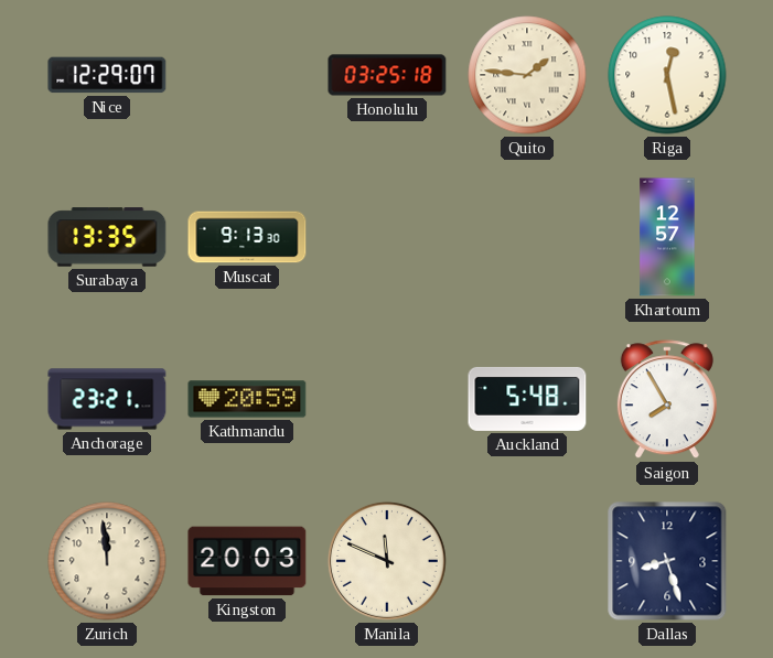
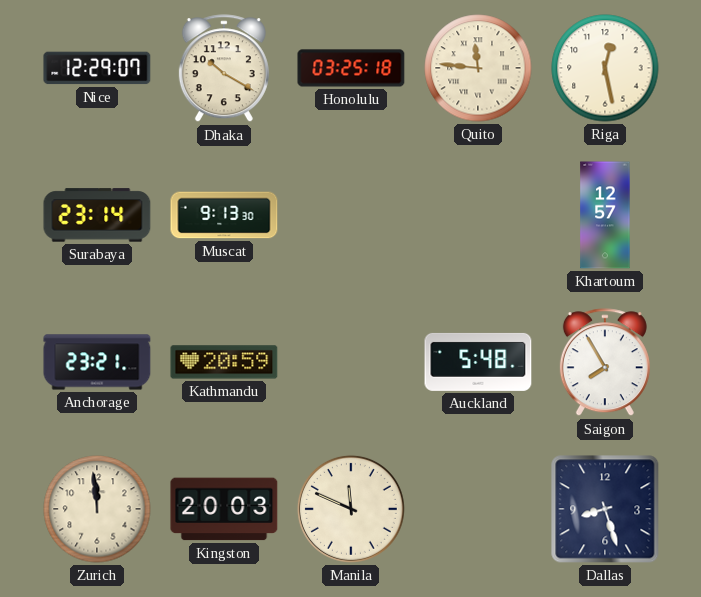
Dhaka: none -> 10:20 (224, 69)
Quito: 1:46 -> 11:46 (478, 68)
Surabaya: 13:35 -> 23:14 (97, 215)
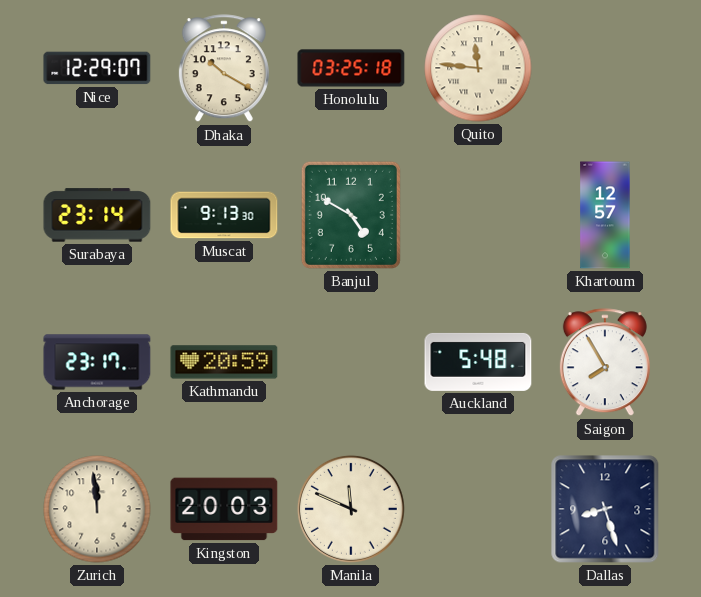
Riga: 12:28 -> none (605, 68)
Banjul: none -> 4:50 (351, 215)
Anchorage: 23:21 -> 23:17 (97, 362)
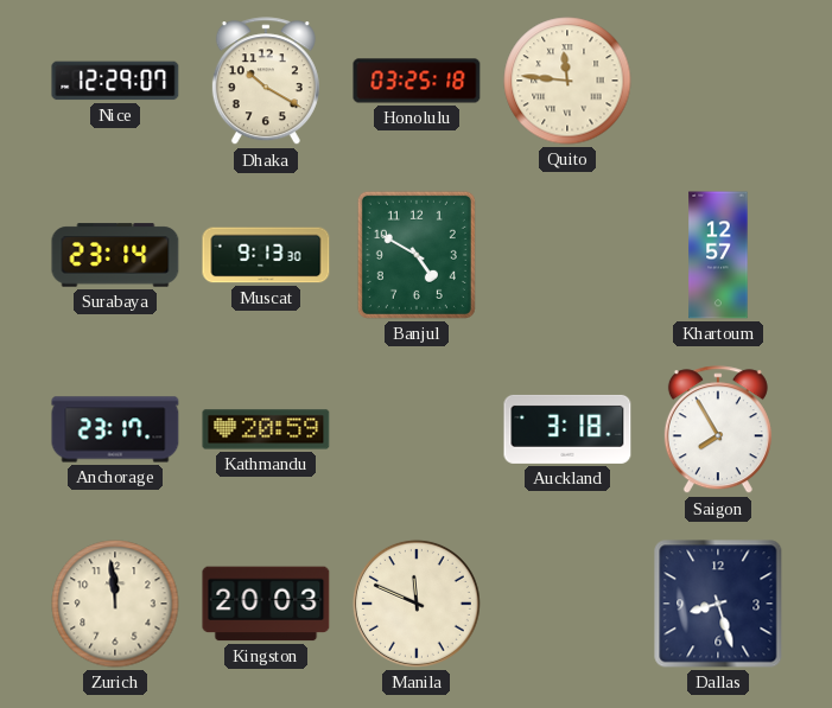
Auckland: 5:48 -> 3:18 (567, 429)
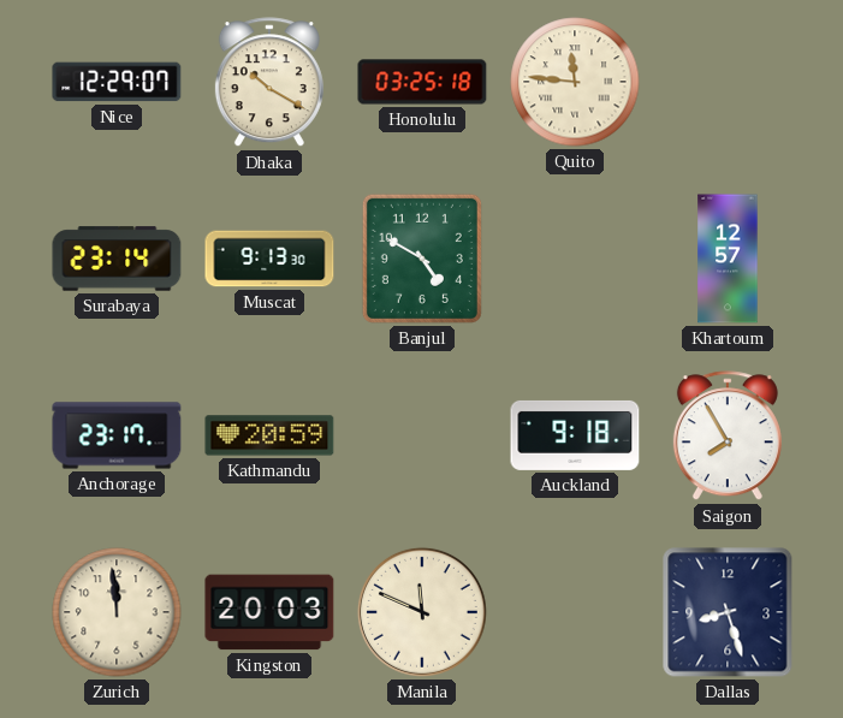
Auckland: 3:18 -> 9:18 (575, 435)
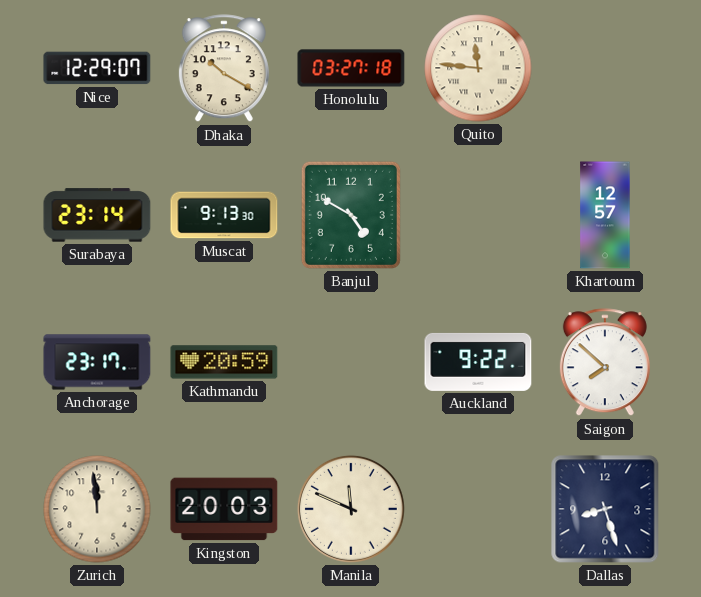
Honolulu: 03:25 -> 03:27 (351, 68)
Auckland: 9:18 -> 9:22 (478, 362)
Saigon: 7:55 -> 7:52 (605, 363)
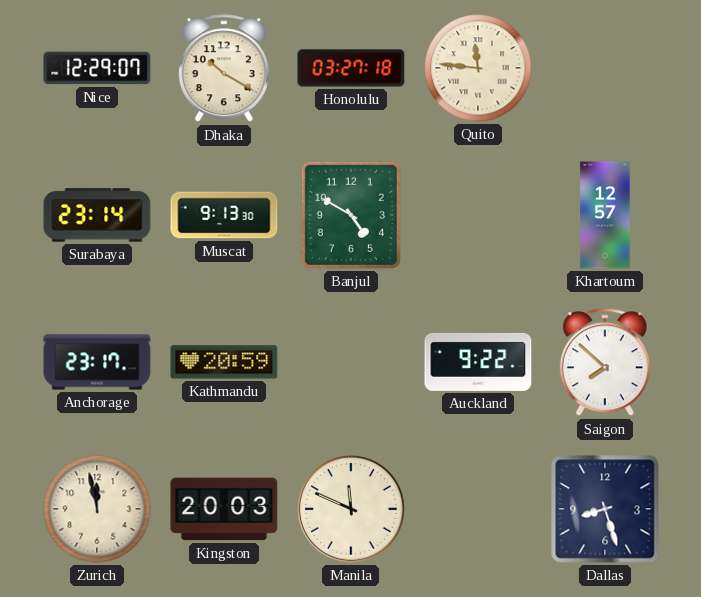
Zurich: 11:59 -> 11:58 (97, 509)
